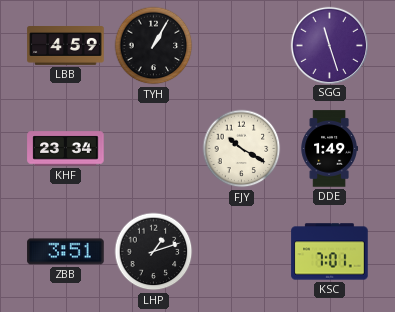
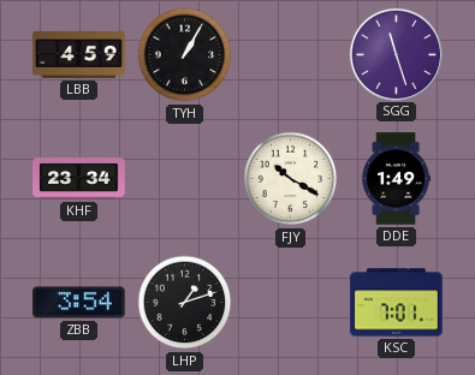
ZBB: 3:51 -> 3:54 (79, 303)
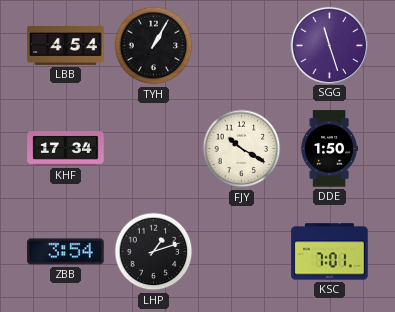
LBB: 4:59 -> 4:54 (66, 46)
KHF: 23:34 -> 17:34 (66, 149)
DDE: 1:49 -> 1:50 (329, 149)
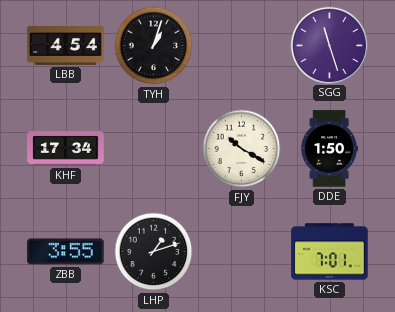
TYH: 1:05 -> 1:03 (154, 46)
ZBB: 3:54 -> 3:55 (66, 252)
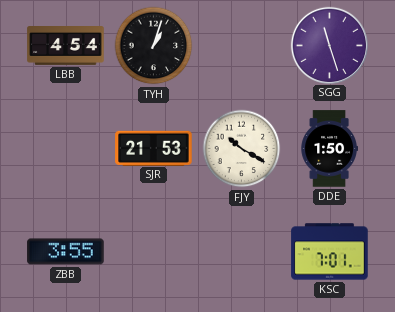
KHF: 17:34 -> none (66, 149)
SJR: none -> 21:53 (154, 148)
LHP: 1:12 -> none (154, 252)
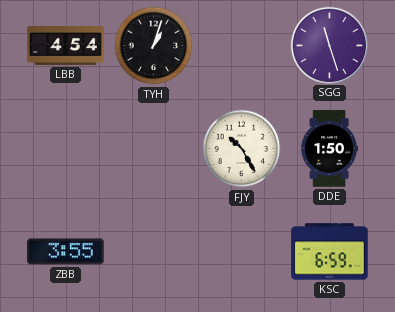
SJR: 21:53 -> none (154, 148)
FJY: 10:20 -> 10:25 (242, 149)
KSC: 7:01 -> 6:59 (330, 252)
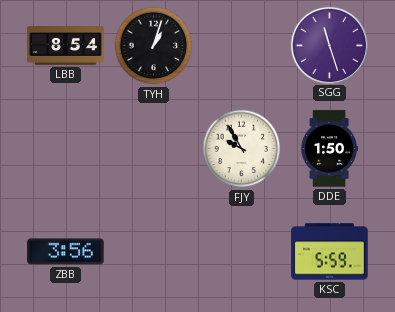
LBB: 4:54 -> 8:54 (66, 46)
FJY: 10:25 -> 9:55 (242, 149)
ZBB: 3:55 -> 3:56 (66, 252)
KSC: 6:59 -> 5:59 (330, 252)
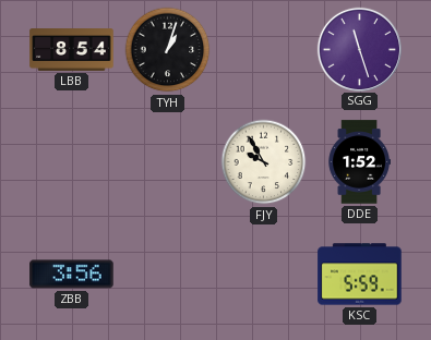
DDE: 1:50 -> 1:52 (359, 162)
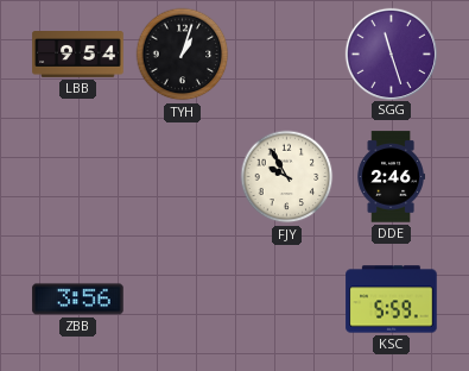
LBB: 8:54 -> 9:54 (78, 55)
DDE: 1:52 -> 2:46 (391, 177)
